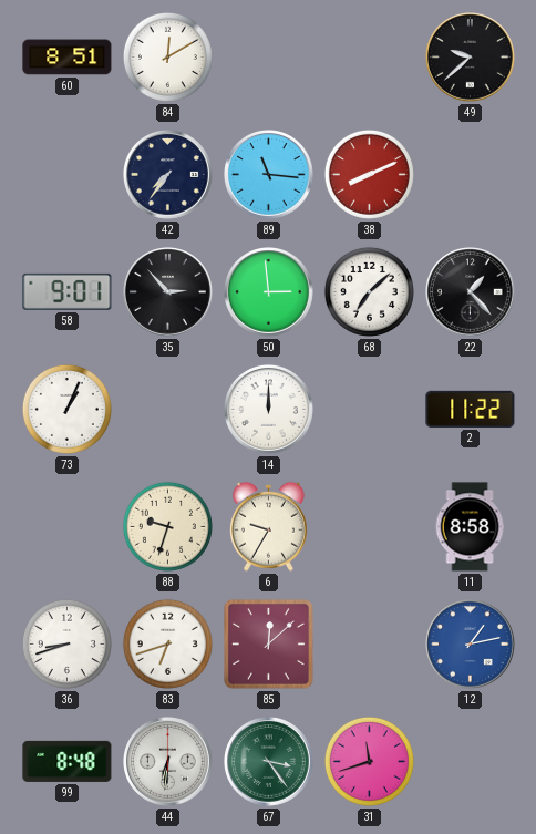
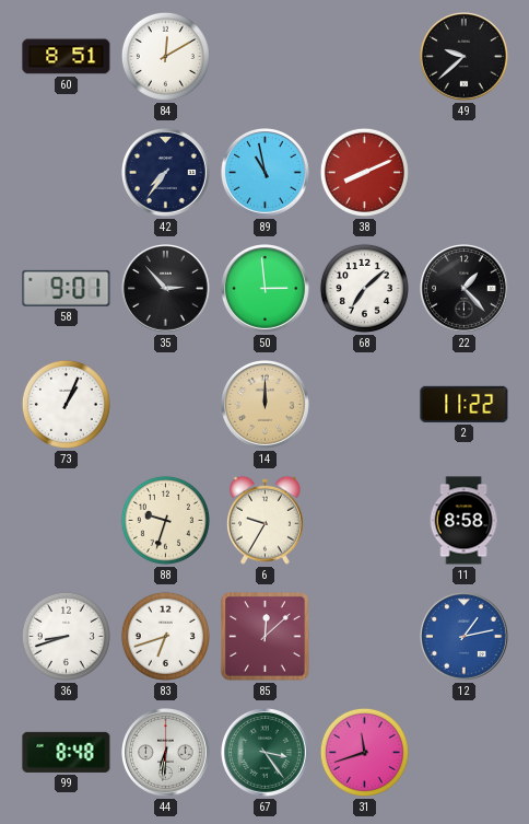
89: 11:16 -> 10:58 (266, 173)
14 dial: white -> champagne (266, 405)
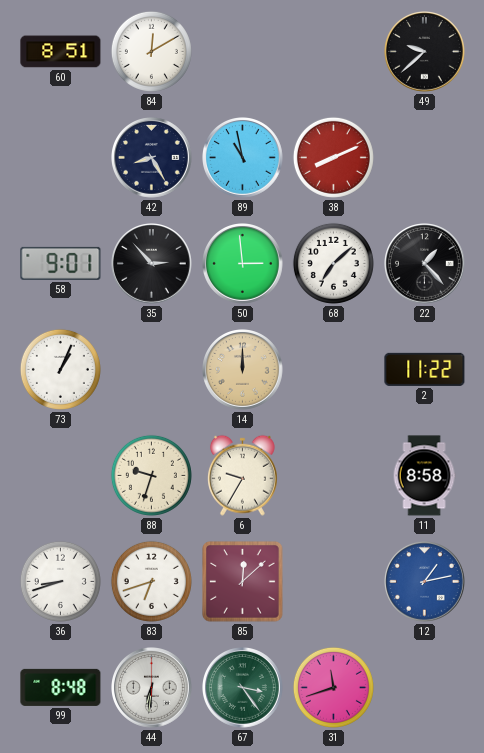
42: 7:36 -> 8:25 (152, 158)
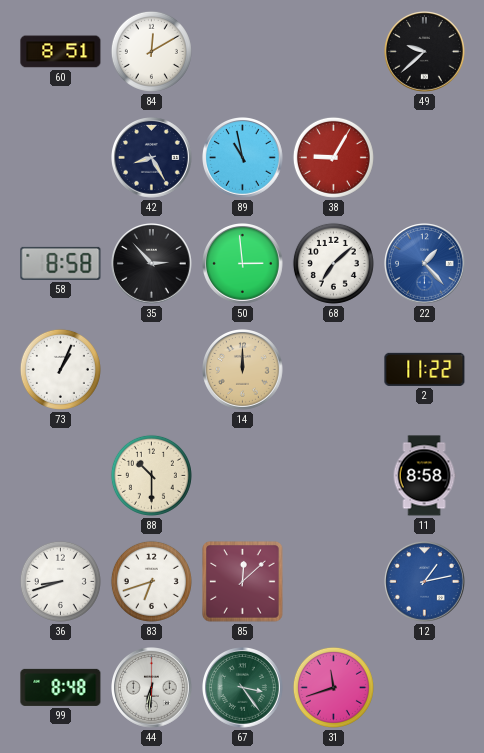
38: 8:11 -> 9:05 (333, 157)
58: 9:01 -> 8:58 (61, 263)
22 dial: black -> blue (425, 264)
88: 9:33 -> 10:30 (151, 475)
6: 9:35 -> none (242, 475)
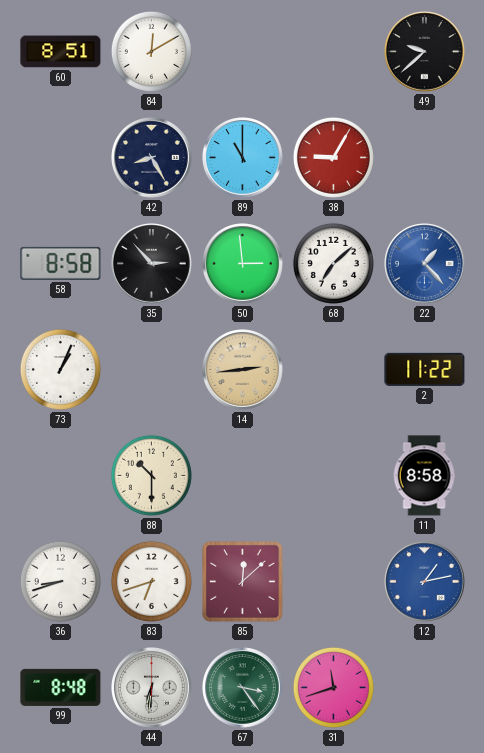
89: 10:58 -> 11:00 (243, 158)
14: 12:00 -> 2:44 (243, 370)
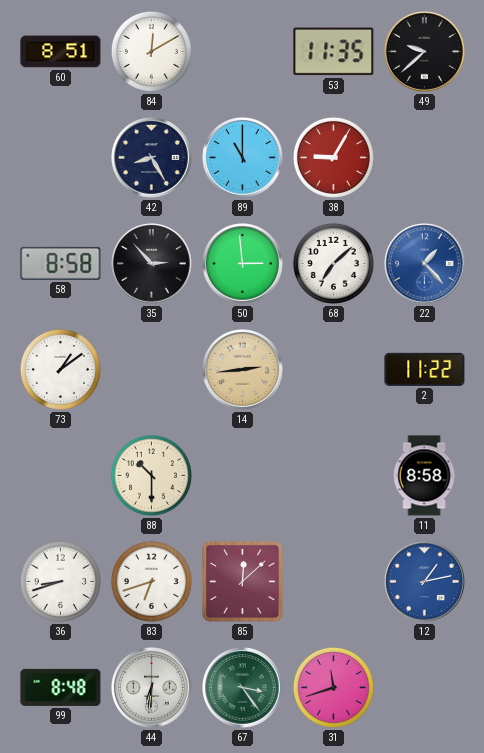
53: none -> 11:35 (334, 52)
73: 1:04 -> 1:09 (60, 369)
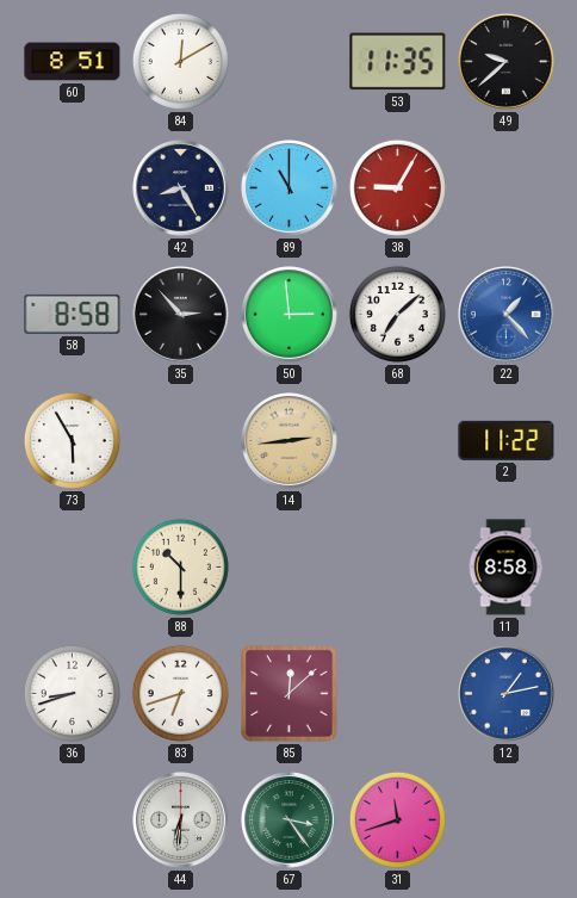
73: 1:09 -> 5:55 (72, 440)
99: 8:48 -> none (61, 687)
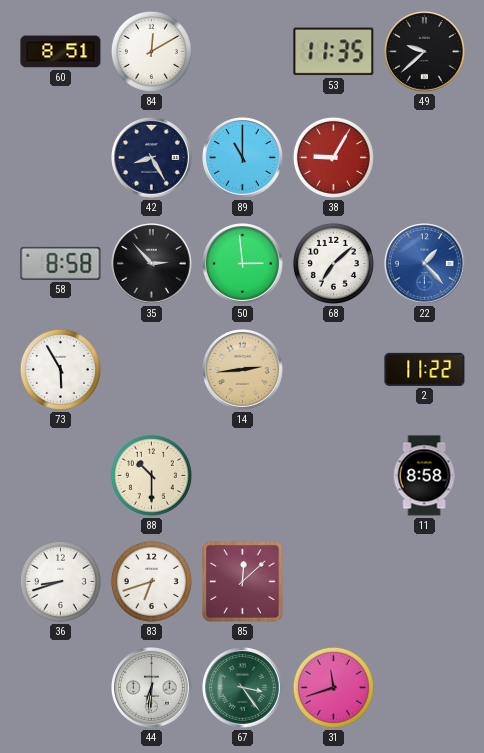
12: 1:13 -> none (507, 694)
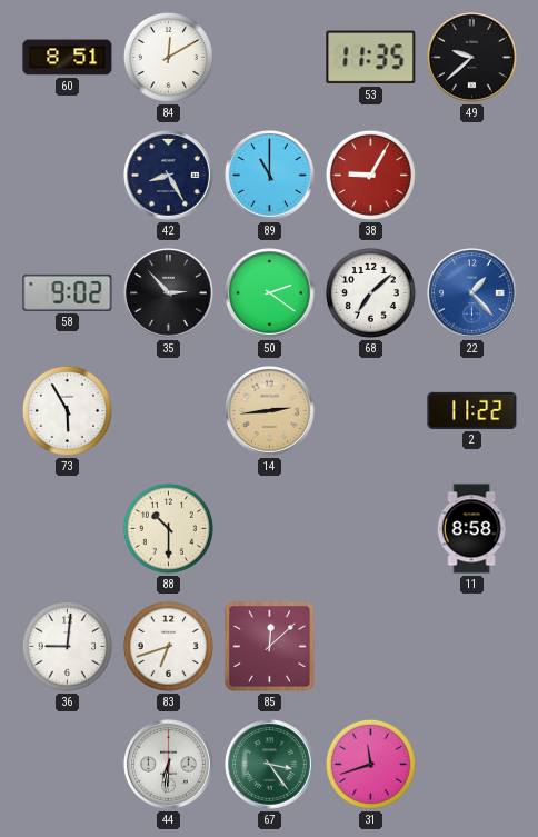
58: 8:58 -> 9:02 (68, 292)
50: 2:59 -> 2:21 (270, 293)
36: 8:42 -> 9:01 (67, 646)
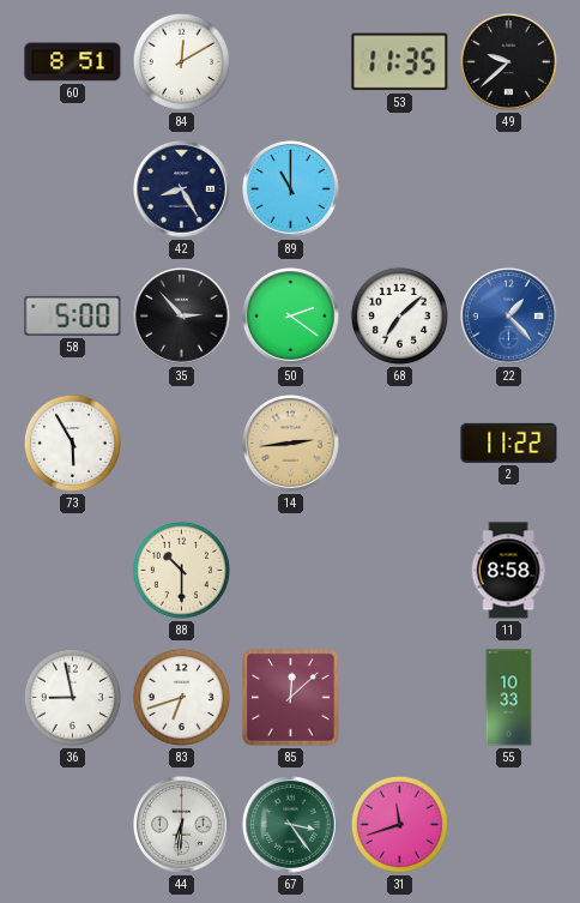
38: 9:05 -> none (370, 175)
58: 9:02 -> 5:00 (73, 315)
36: 9:01 -> 8:58 (72, 697)
55: none -> 10:33 (509, 698)
